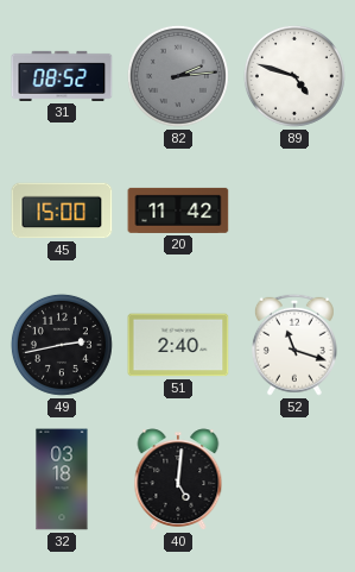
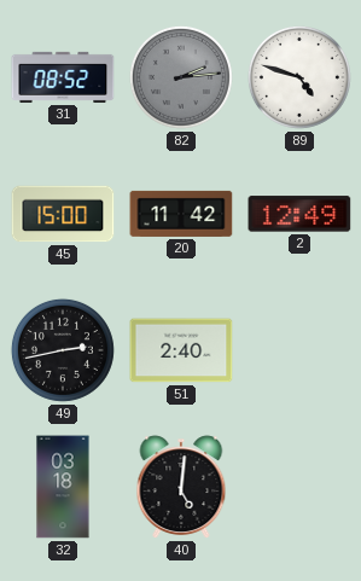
2: none -> 12:49 (299, 214)
52: 11:18 -> none (294, 345)
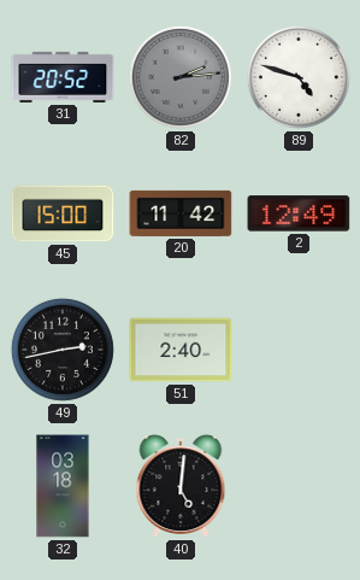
31: 08:52 -> 20:52 (63, 77)
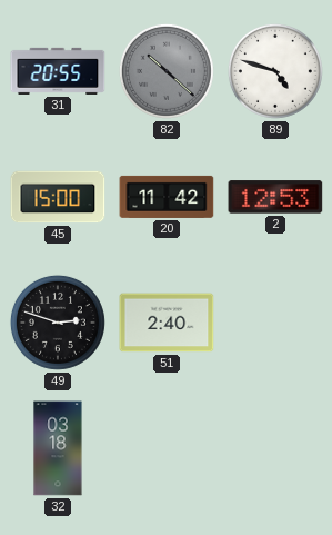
31: 20:52 -> 20:55 (58, 71)
82: 2:14 -> 10:22 (167, 71)
2: 12:49 -> 12:53 (275, 197)
49: 2:43 -> 2:48 (58, 323)
40: 5:01 -> none (181, 486)
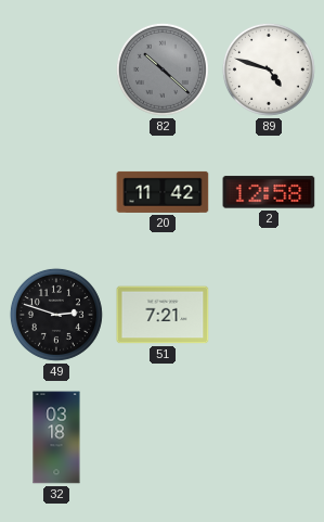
31: 20:55 -> none (58, 71)
45: 15:00 -> none (58, 197)
2: 12:53 -> 12:58 (269, 192)
51: 2:40 -> 7:21 (163, 315)
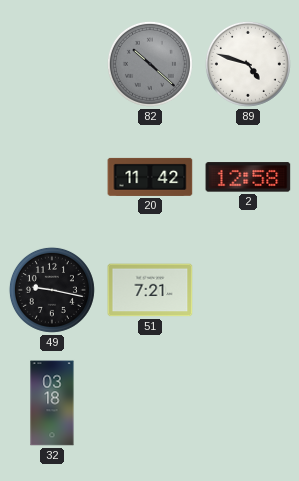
49: 2:48 -> 9:17 (52, 290)
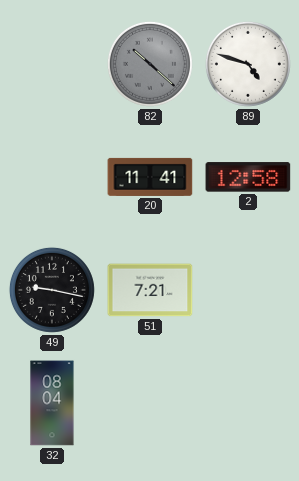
20: 11:42 -> 11:41 (150, 177)
32: 03:18 -> 08:04 (52, 403)
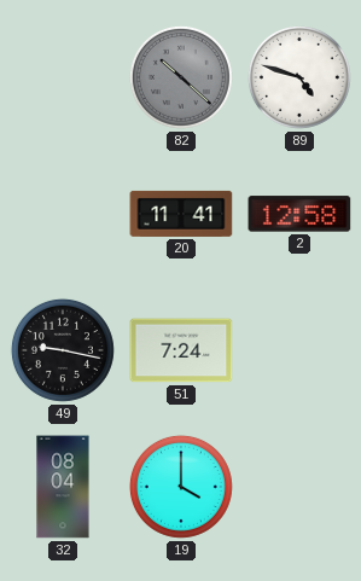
51: 7:21 -> 7:24 (181, 350)
19: none -> 4:00 (181, 487)
